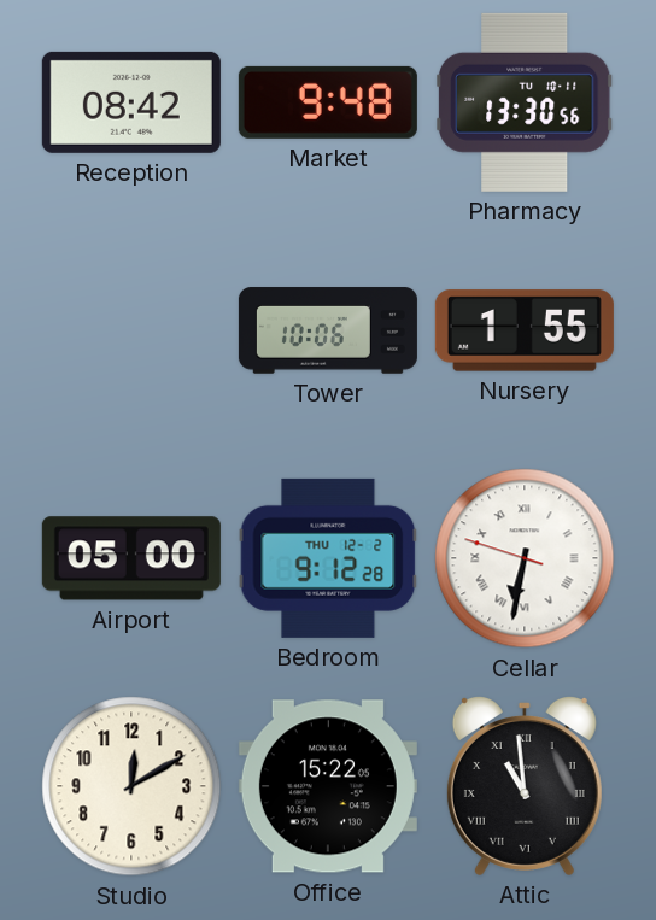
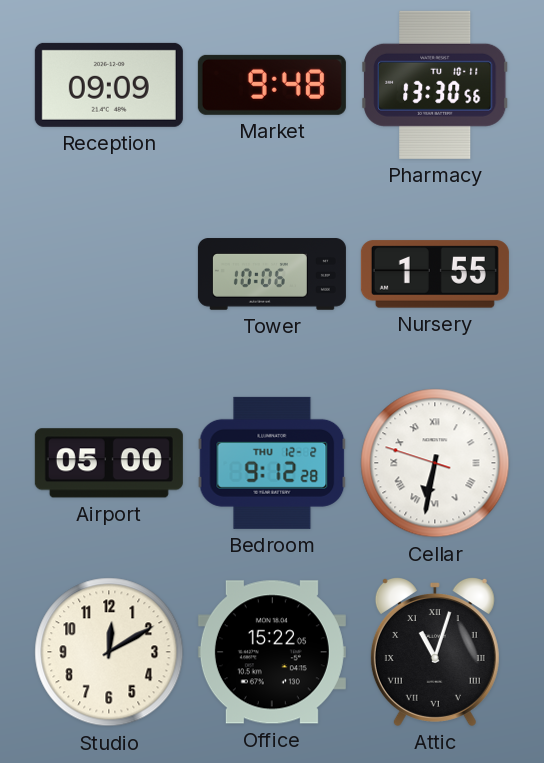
Reception: 08:42 -> 09:09 (109, 85)
Attic: 10:59 -> 11:03 (435, 652)
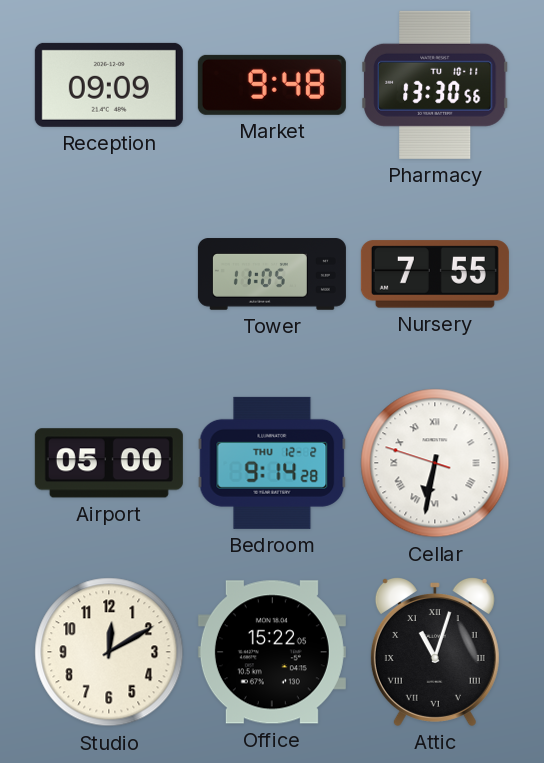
Tower: 10:06 -> 11:05 (272, 274)
Nursery: 1:55 -> 7:55 (435, 274)
Bedroom: 9:12 -> 9:14 (272, 463)
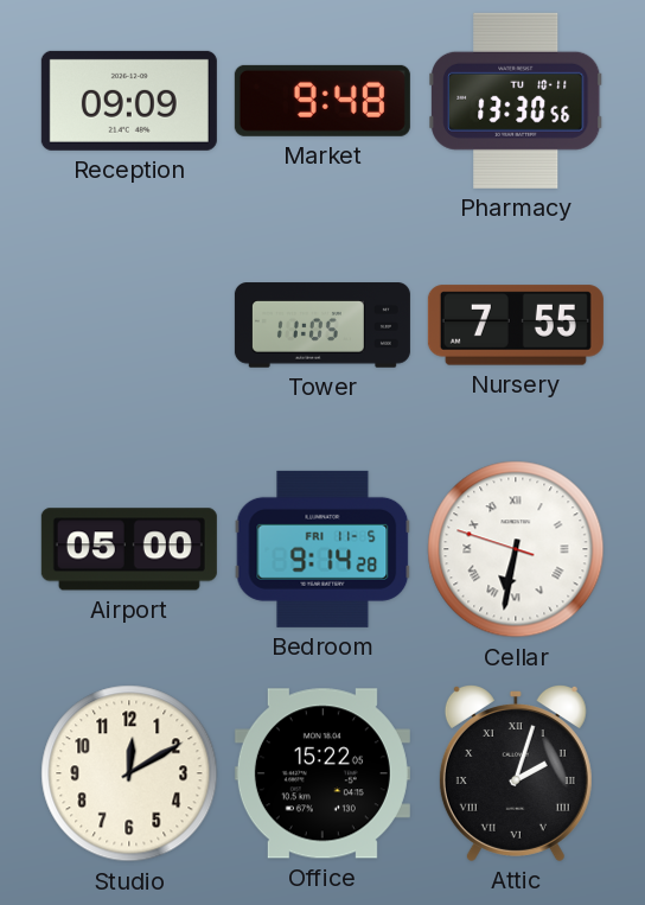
Bedroom date: THU 12-2 -> FRI 11-5 (322, 549)
Attic: 11:03 -> 2:03 (516, 773)
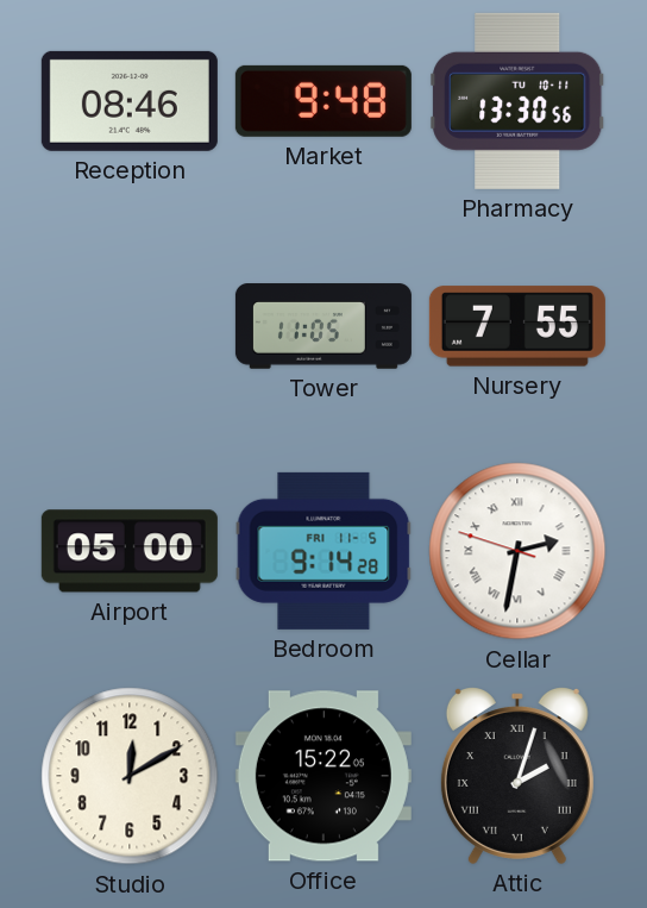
Reception: 09:09 -> 08:46 (130, 101)
Cellar: 6:31 -> 2:31 (517, 551)
